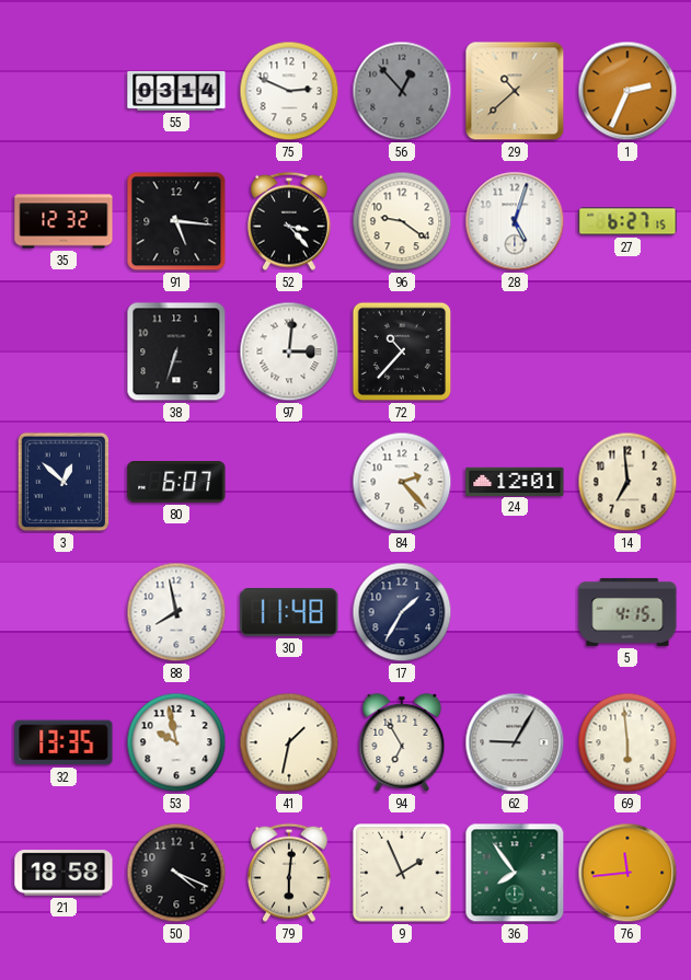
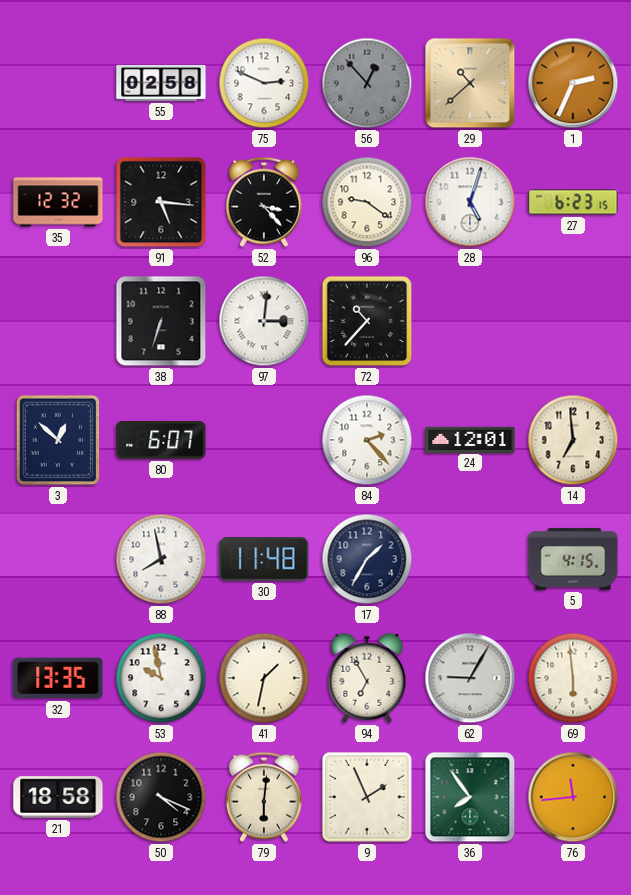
55: 03:14 -> 02:58 (161, 83)
27: 6:27 -> 6:23 (573, 202)
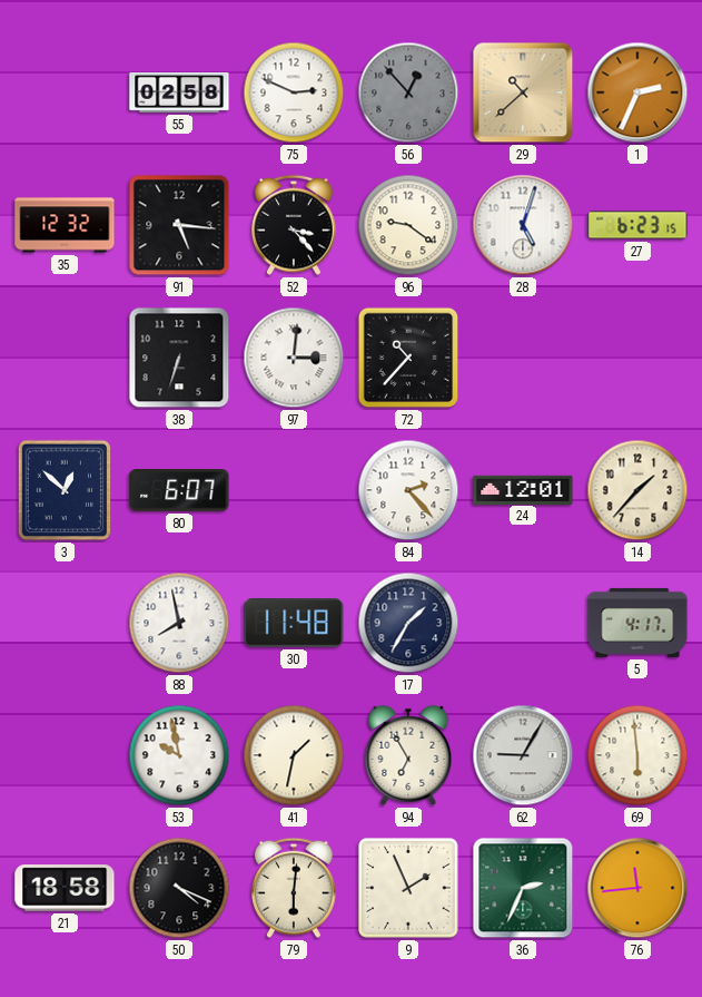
14: 6:59 -> 1:37 (637, 490)
5: 4:15 -> 4:17 (637, 623)
32: 13:35 -> none (58, 678)
36: 7:54 -> 2:34 (523, 888)
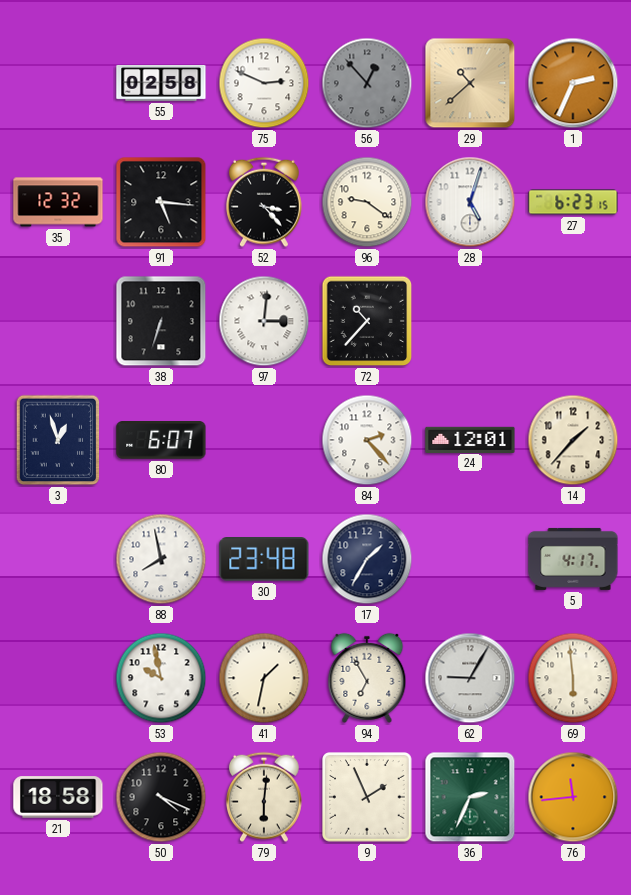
3: 12:52 -> 12:57 (58, 440)
30: 11:48 -> 23:48 (264, 560)
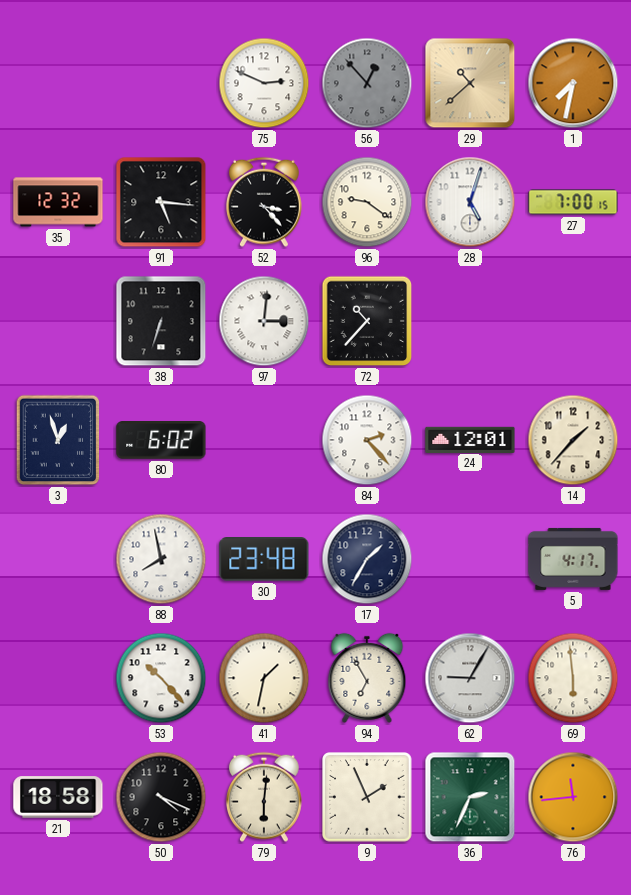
55: 02:58 -> none (161, 83)
1: 2:34 -> 7:32 (573, 83)
27: 6:23 -> 7:00 (573, 202)
80: 6:07 -> 6:02 (161, 441)
53: 9:58 -> 10:23 (161, 678)
